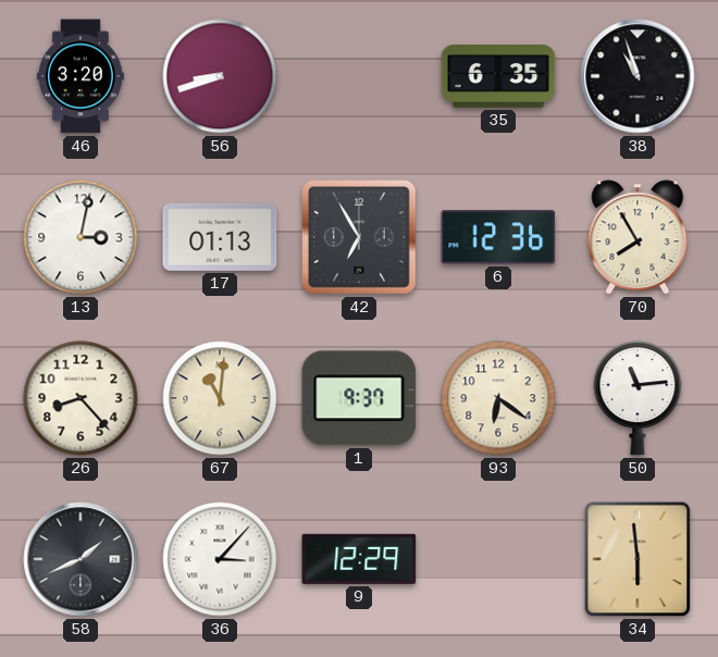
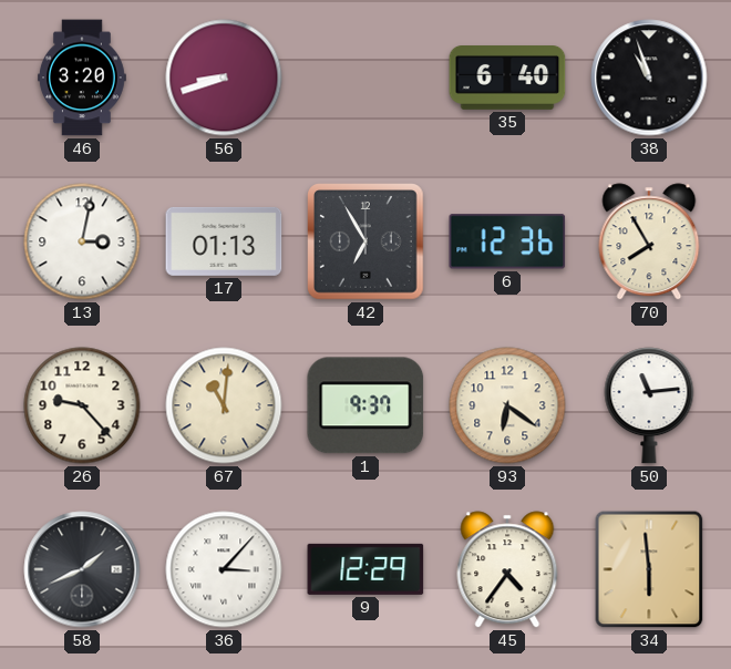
35: 6:35 -> 6:40 (507, 79)
26: 8:23 -> 9:23 (82, 405)
45: none -> 4:36 (507, 569)
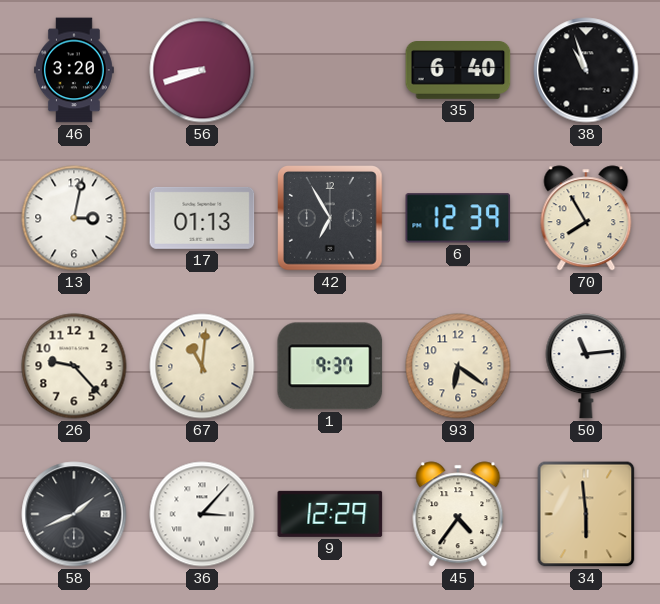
6: 12:36 -> 12:39 (458, 218)
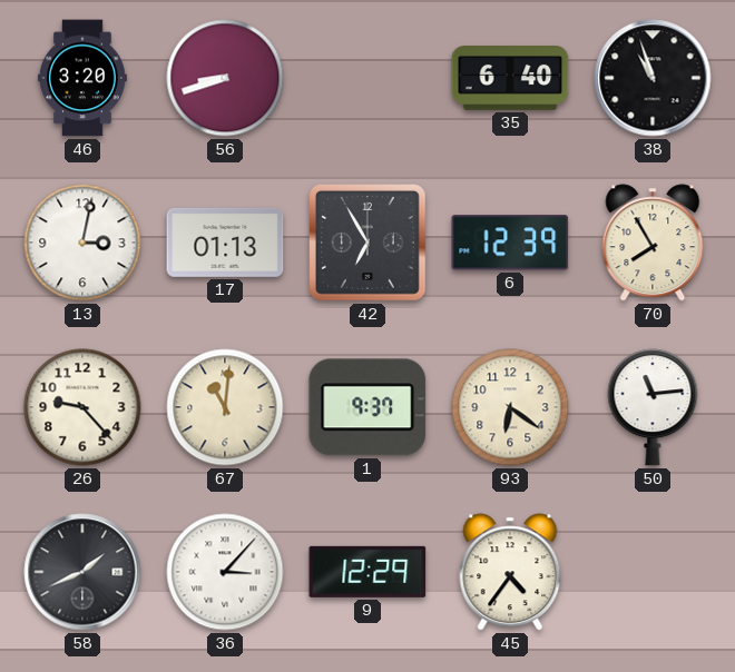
34: 5:59 -> none (586, 514)
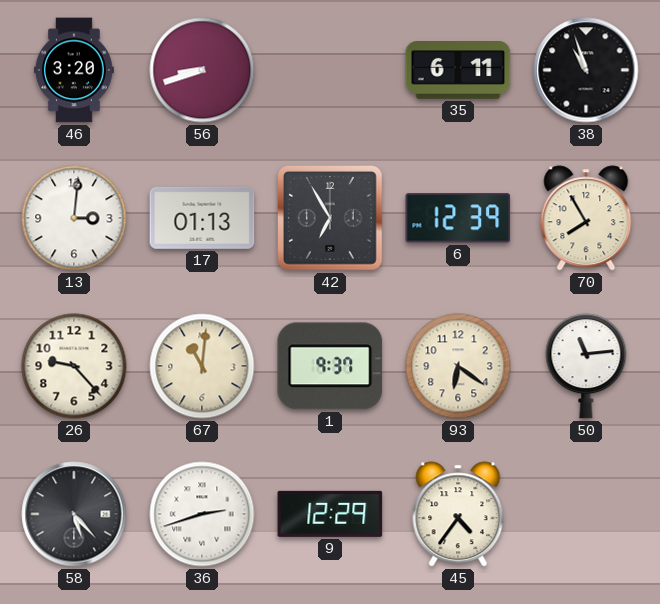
35: 6:40 -> 6:11 (458, 71)
13: 3:02 -> 3:01 (74, 218)
58: 1:41 -> 5:23 (74, 514)
36: 3:07 -> 2:42 (202, 514)
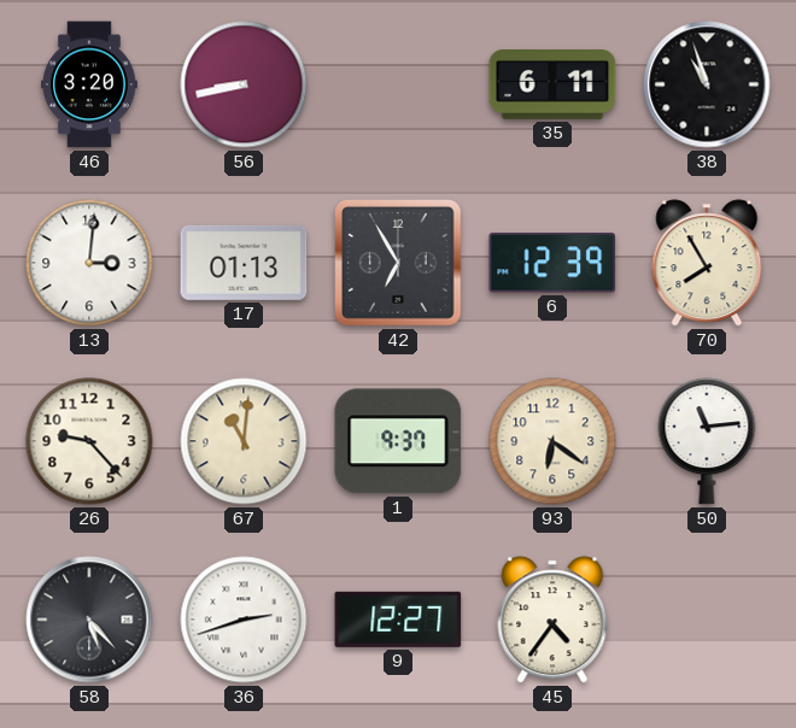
56: 8:42 -> 8:43 (244, 84)
9: 12:29 -> 12:27 (398, 620)
